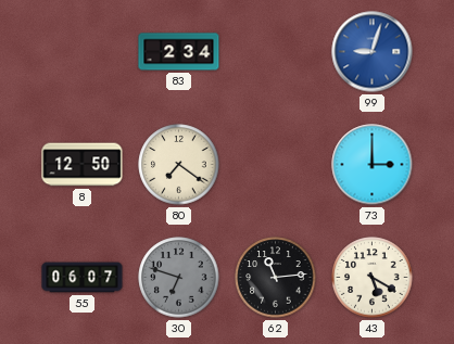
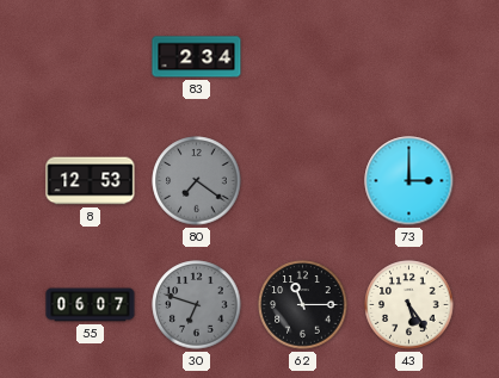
99: 9:03 -> none (373, 52)
8: 12:50 -> 12:53 (91, 181)
80 dial: cream -> grey (197, 181)
62: 11:14 -> 11:15 (303, 305)
43: 5:20 -> 5:24 (409, 305)
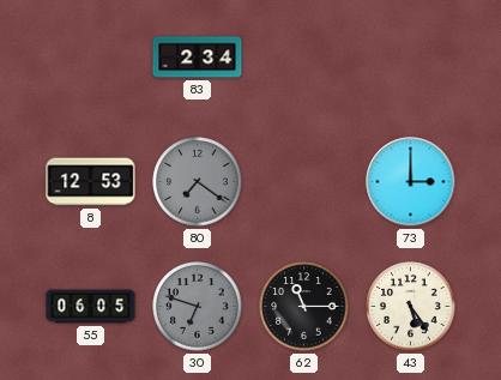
55: 06:07 -> 06:05 (91, 307)
